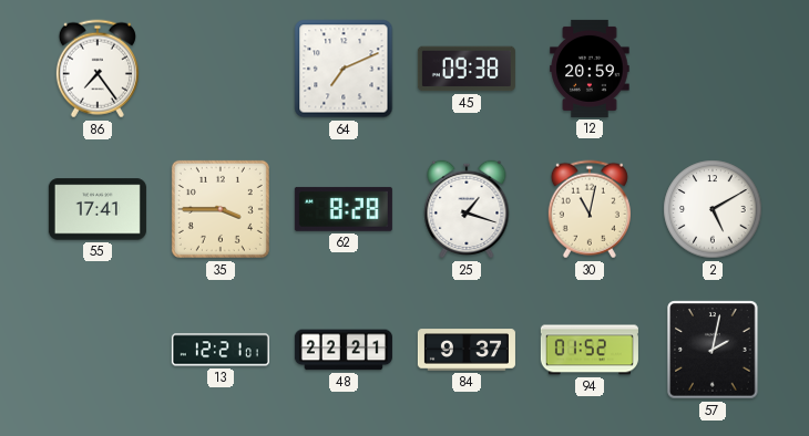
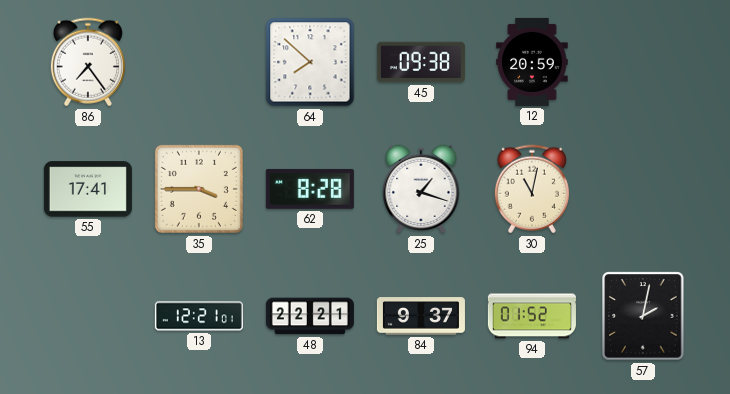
64: 7:11 -> 7:52 (310, 62)
2: 5:10 -> none (713, 209)
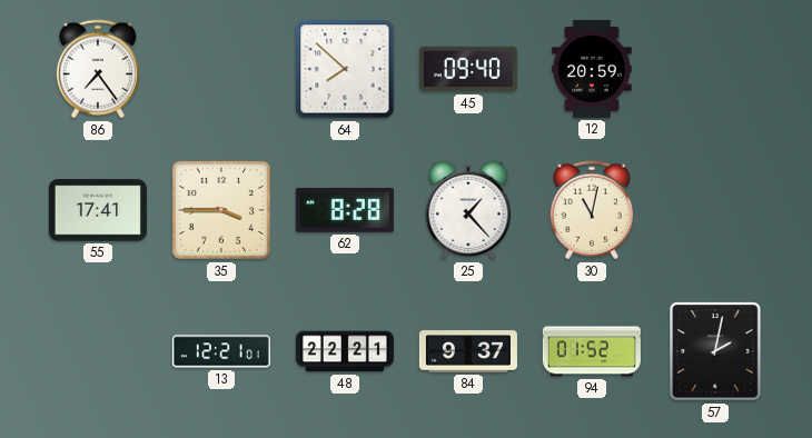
45: 09:38 -> 09:40 (468, 69)
25: 1:18 -> 1:23 (468, 210)
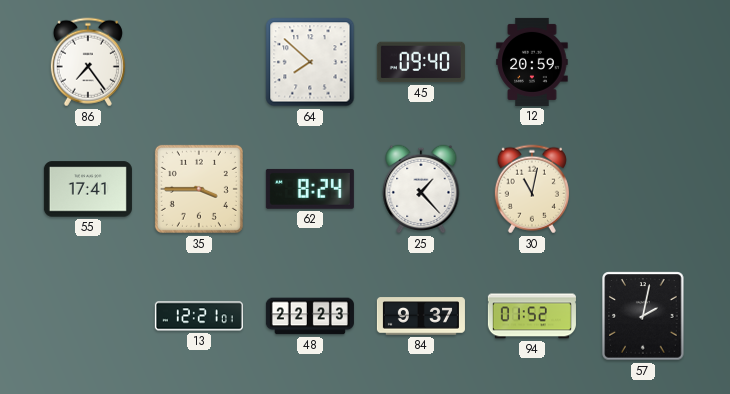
62: 8:28 -> 8:24 (310, 189)
48: 22:21 -> 22:23 (310, 316)
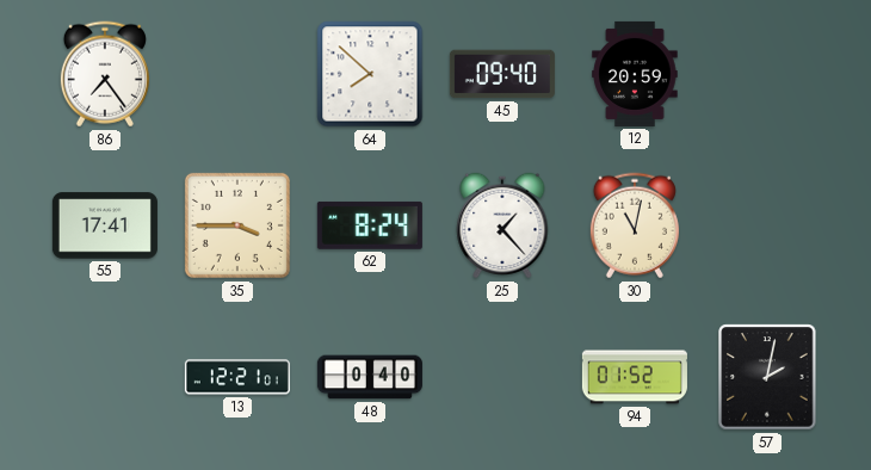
48: 22:23 -> 0:40 (370, 377)
84: 9:37 -> none (421, 316)
